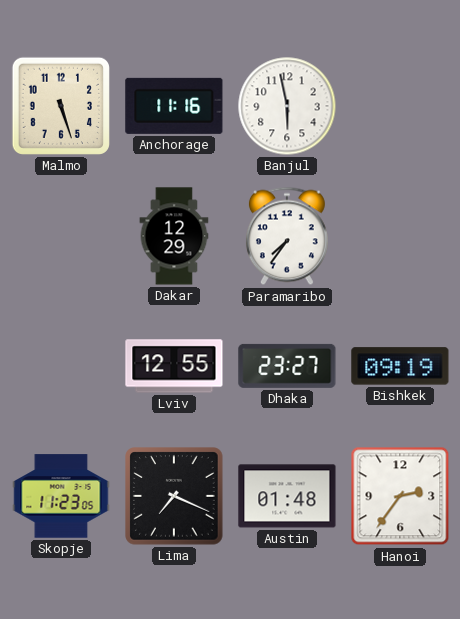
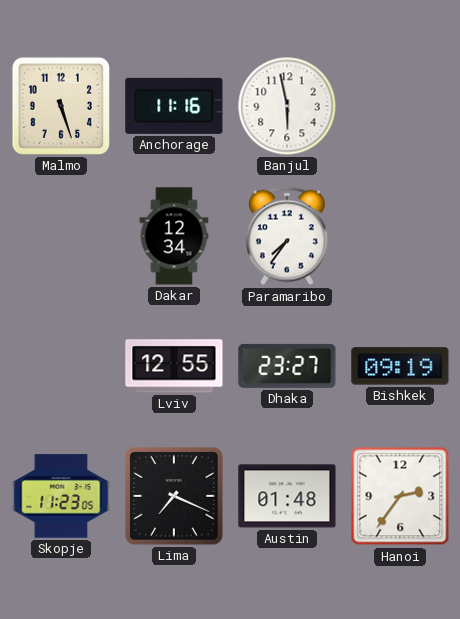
Dakar: 12:29 -> 12:34 (174, 236)
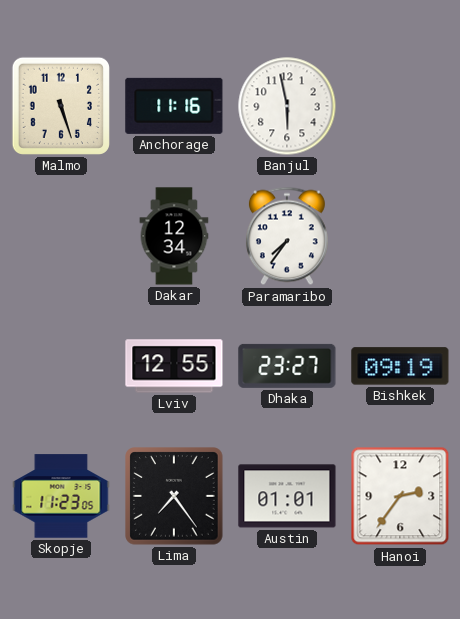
Lima: 7:19 -> 7:24 (174, 496)
Austin: 01:48 -> 01:01 (287, 496)
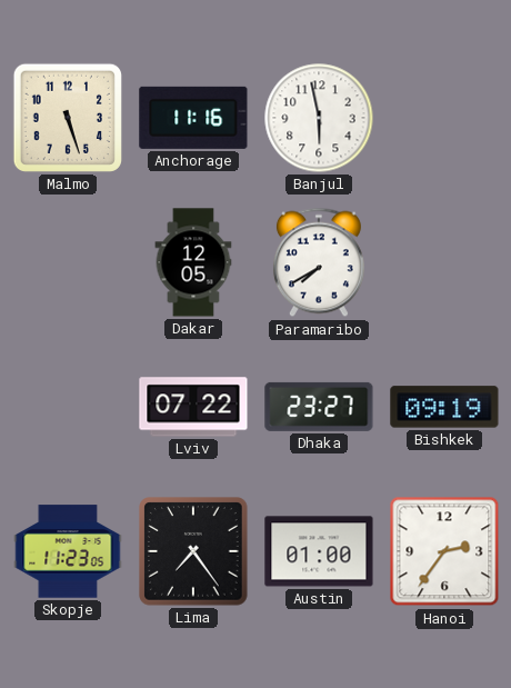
Dakar: 12:34 -> 12:05 (193, 262)
Paramaribo: 7:36 -> 7:40 (319, 262)
Lviv: 12:55 -> 07:22 (193, 407)
Austin: 01:01 -> 01:00 (319, 551)
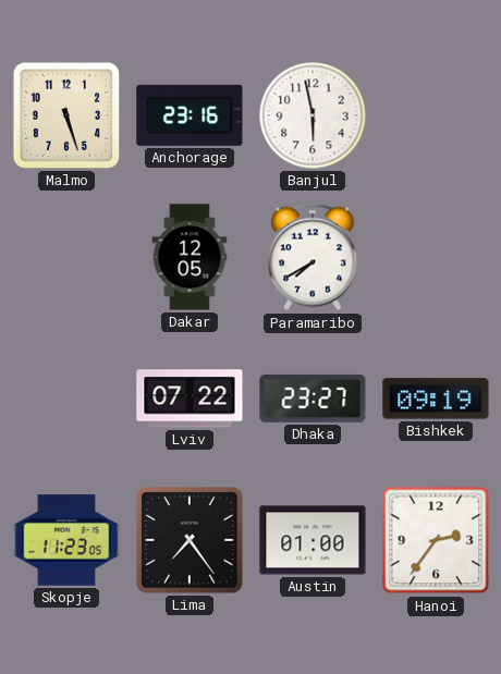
Anchorage: 11:16 -> 23:16 (190, 115)
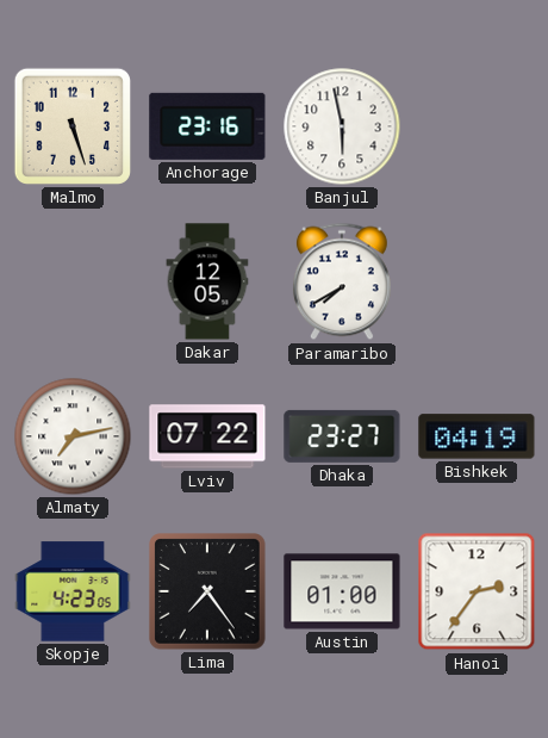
Almaty: none -> 7:13 (73, 436)
Bishkek: 09:19 -> 04:19 (477, 436)
Skopje: 11:23 -> 4:23 (73, 591)
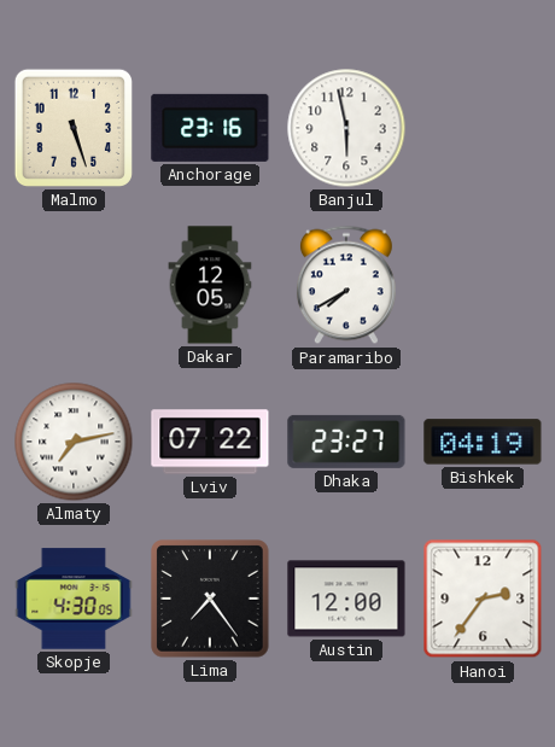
Skopje: 4:23 -> 4:30 (74, 599)
Austin: 01:00 -> 12:00 (346, 599)
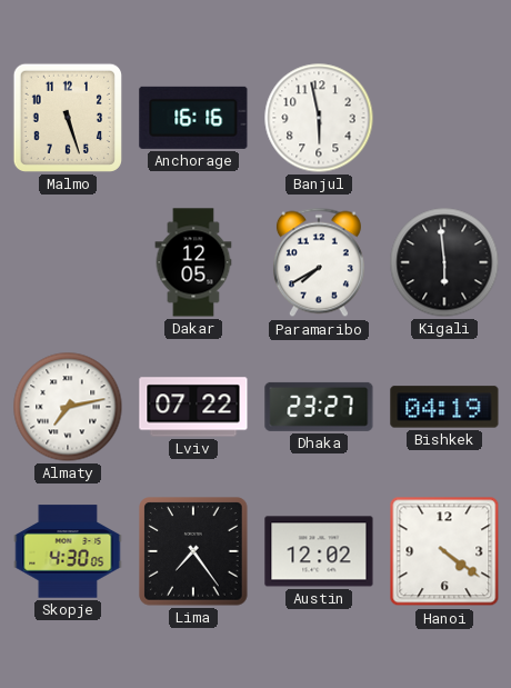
Anchorage: 23:16 -> 16:16 (193, 118)
Kigali: none -> 5:59 (444, 262)
Austin: 12:00 -> 12:02 (319, 551)
Hanoi: 2:36 -> 4:21 (444, 551)
